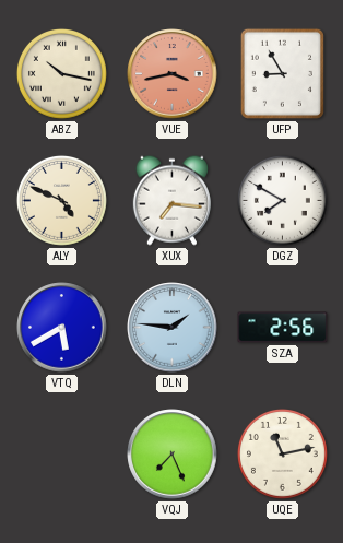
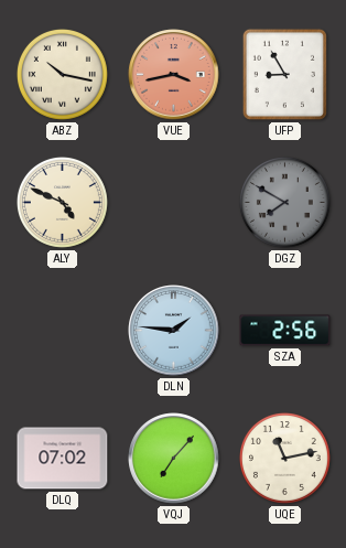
XUX: 7:16 -> none (171, 200)
DGZ dial: white -> grey (284, 202)
VTQ: 5:40 -> none (62, 328)
DLQ: none -> 07:02 (63, 459)
VQJ: 7:26 -> 7:07 (174, 459)
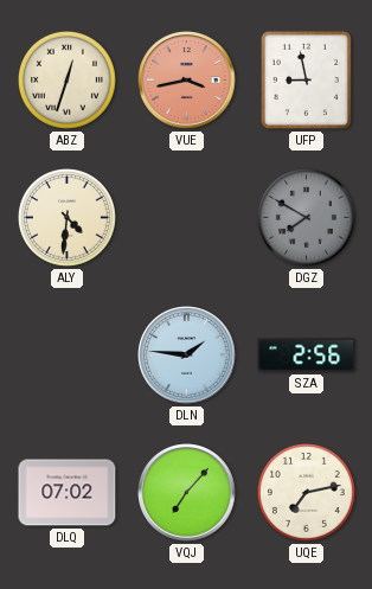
ABZ: 10:17 -> 12:33 (66, 79)
UFP: 8:55 -> 8:58 (306, 79)
ALY: 4:49 -> 4:31 (66, 217)
UQE: 11:13 -> 7:13 (306, 492)
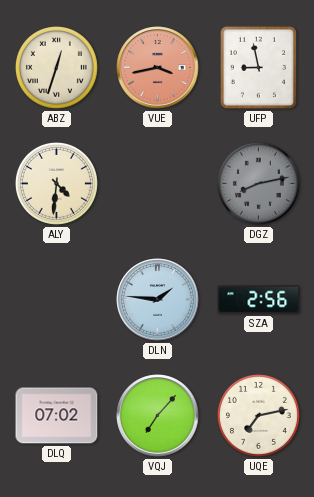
DGZ: 7:50 -> 8:13 (258, 183)
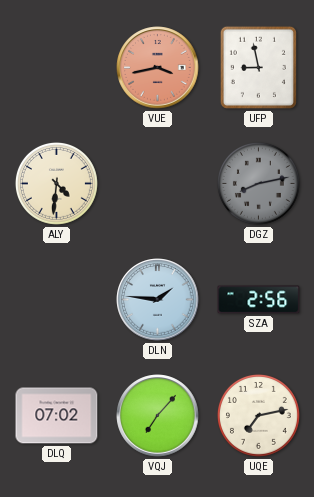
ABZ: 12:33 -> none (56, 67)
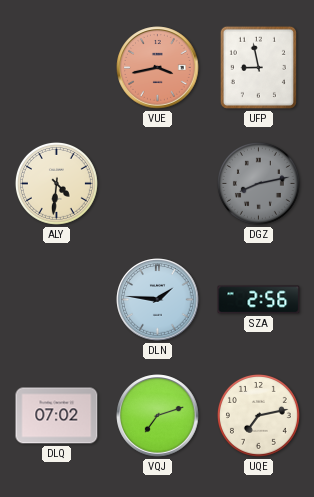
VQJ: 7:07 -> 7:12 (158, 416)
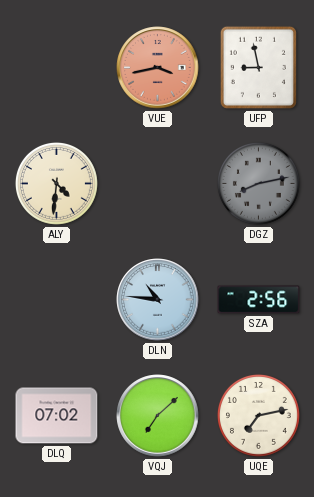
DLN: 1:46 -> 10:46 (158, 300)
VQJ: 7:12 -> 7:08 (158, 416)
